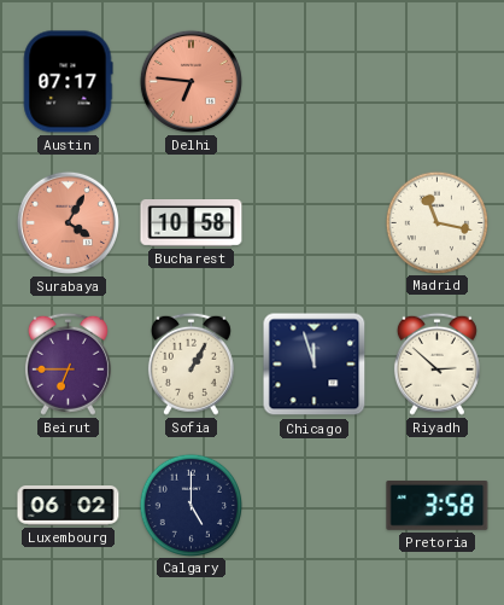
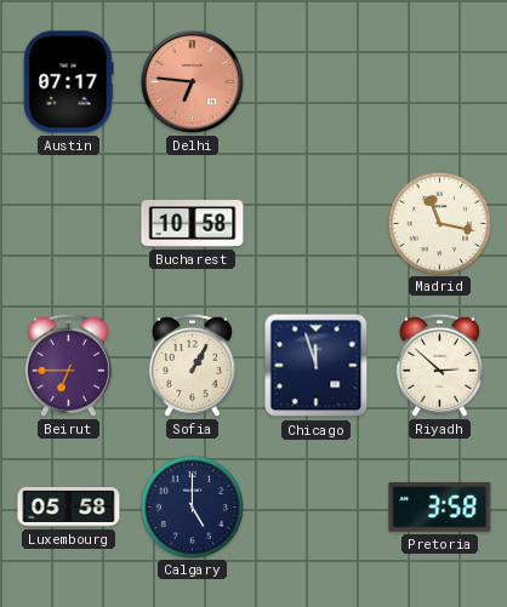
Surabaya: 4:05 -> none (68, 222)
Luxembourg: 06:02 -> 05:58 (69, 508)
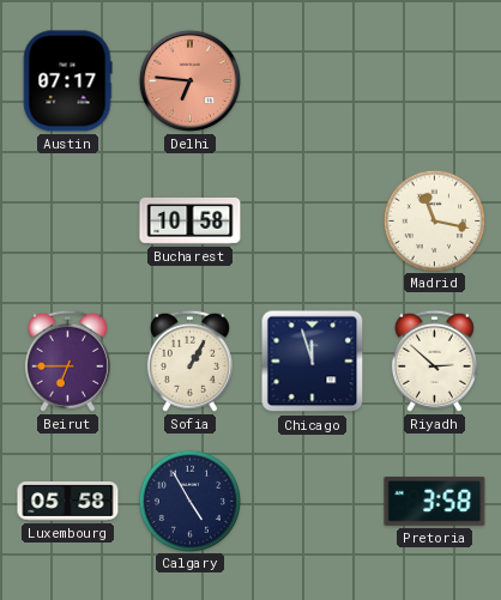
Calgary: 5:00 -> 4:55 (189, 501)
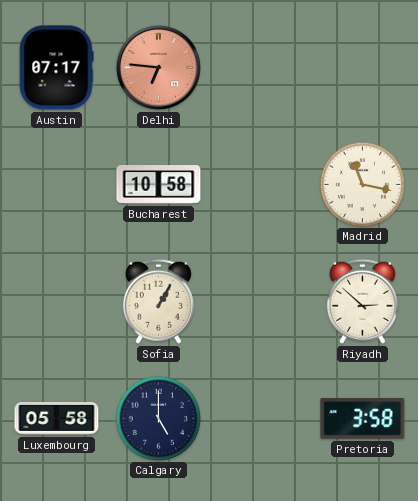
Beirut: 6:45 -> none (67, 360)
Chicago: 11:57 -> none (313, 362)
Calgary: 4:55 -> 5:00 (158, 418)
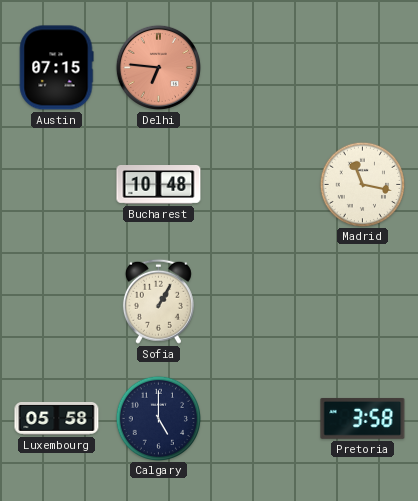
Austin: 07:17 -> 07:15 (56, 68)
Bucharest: 10:58 -> 10:48 (159, 185)
Riyadh: 2:52 -> none (362, 301)
